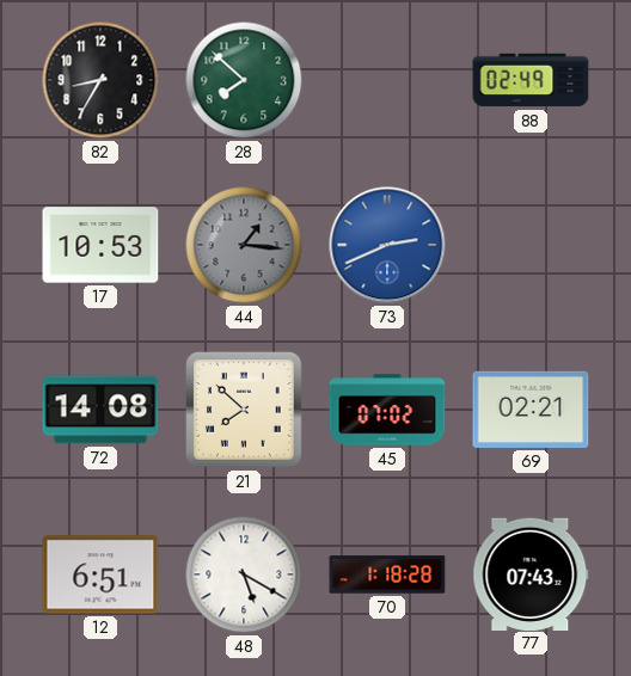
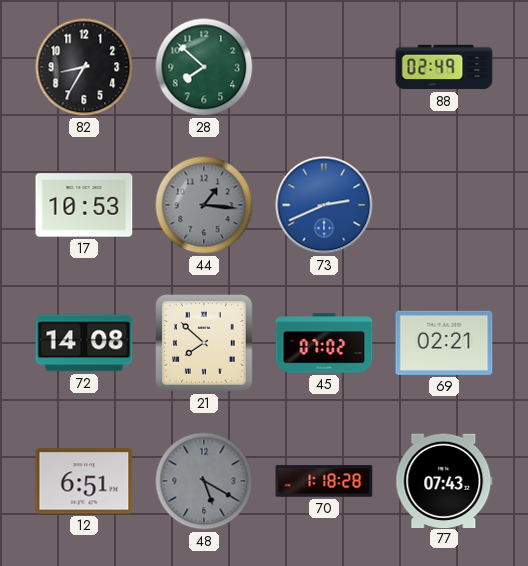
48 dial: white -> grey (204, 481)
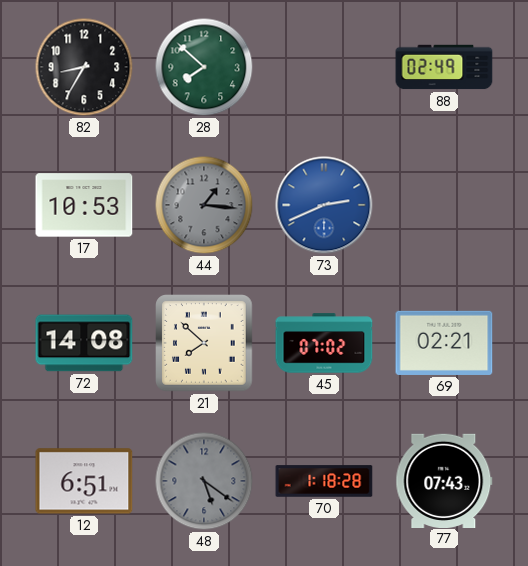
48: 5:20 -> 5:21 (204, 481)
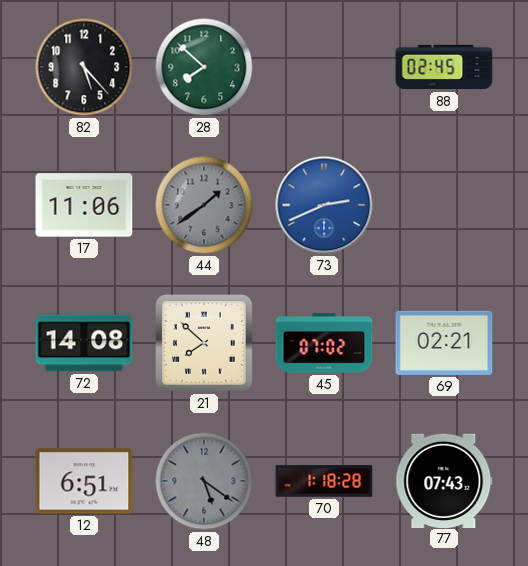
82: 8:35 -> 5:23 (84, 67)
88: 02:49 -> 02:45 (444, 67)
17: 10:53 -> 11:06 (84, 205)
44: 1:16 -> 1:39 (204, 205)
